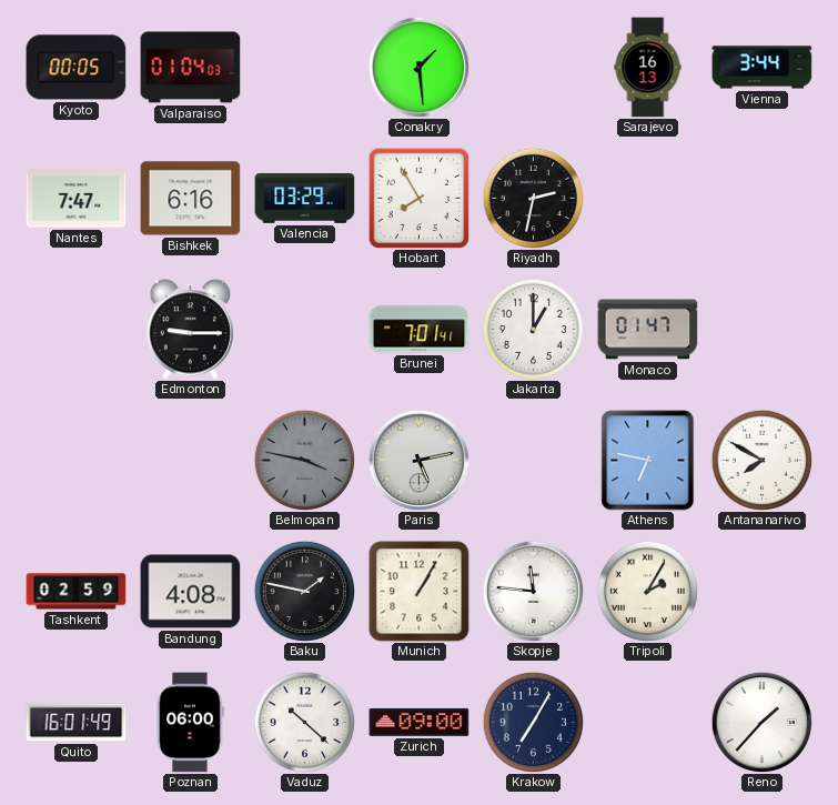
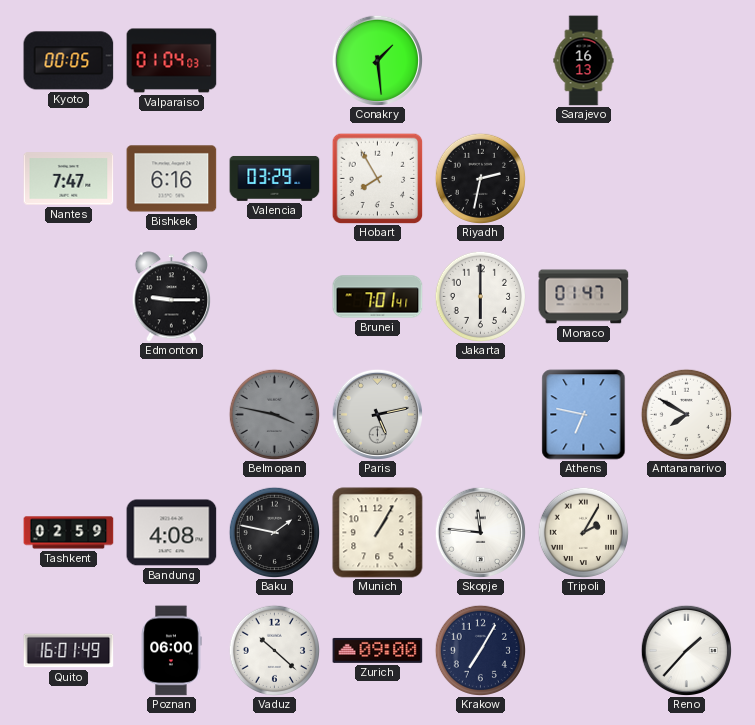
Vienna: 3:44 -> none (763, 68)
Jakarta: 1:00 -> 6:00 (480, 296)
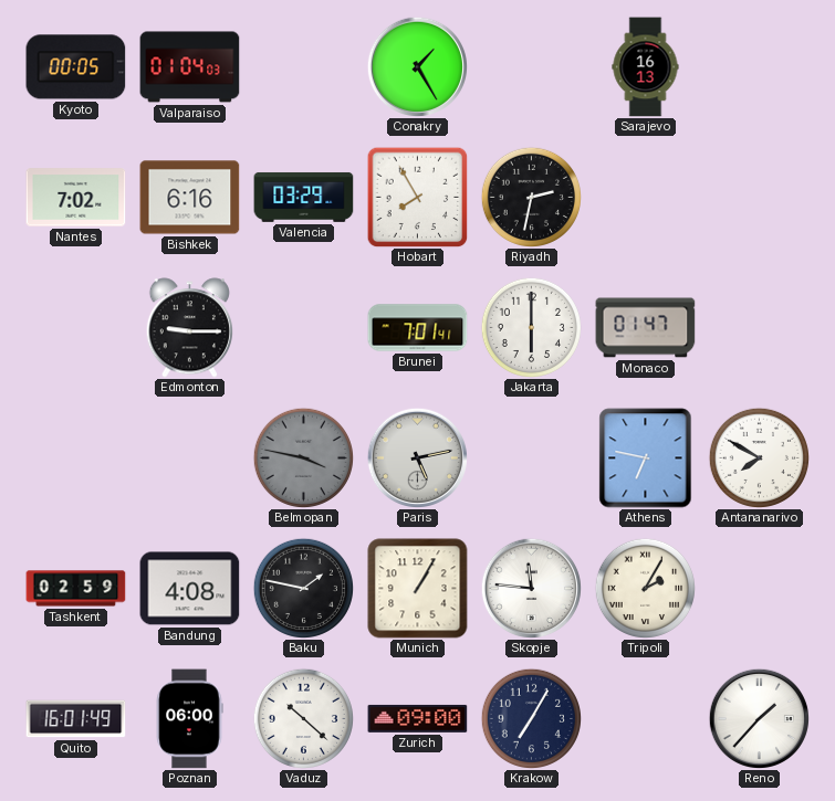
Conakry: 1:29 -> 1:25 (417, 66)
Nantes: 7:47 -> 7:02 (76, 198)
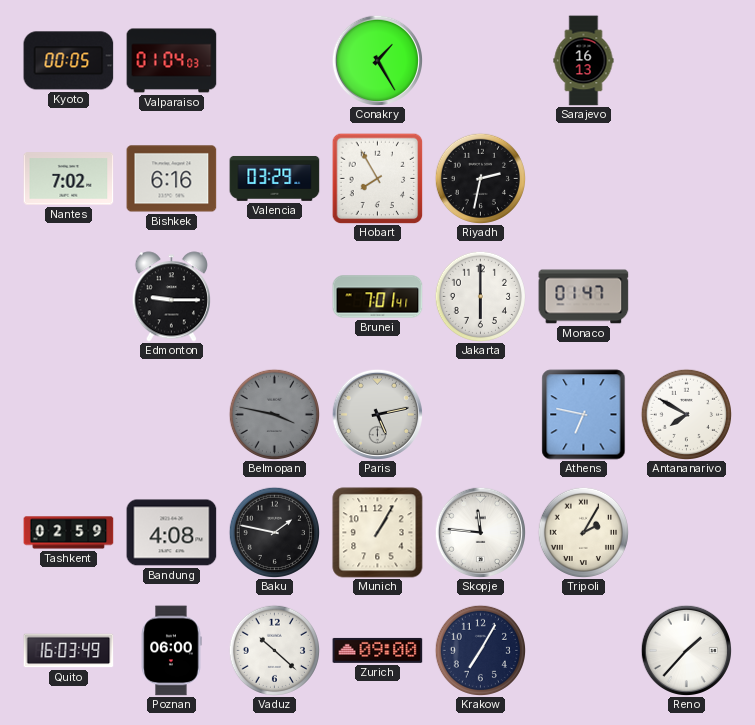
Quito: 16:01 -> 16:03 (69, 651)
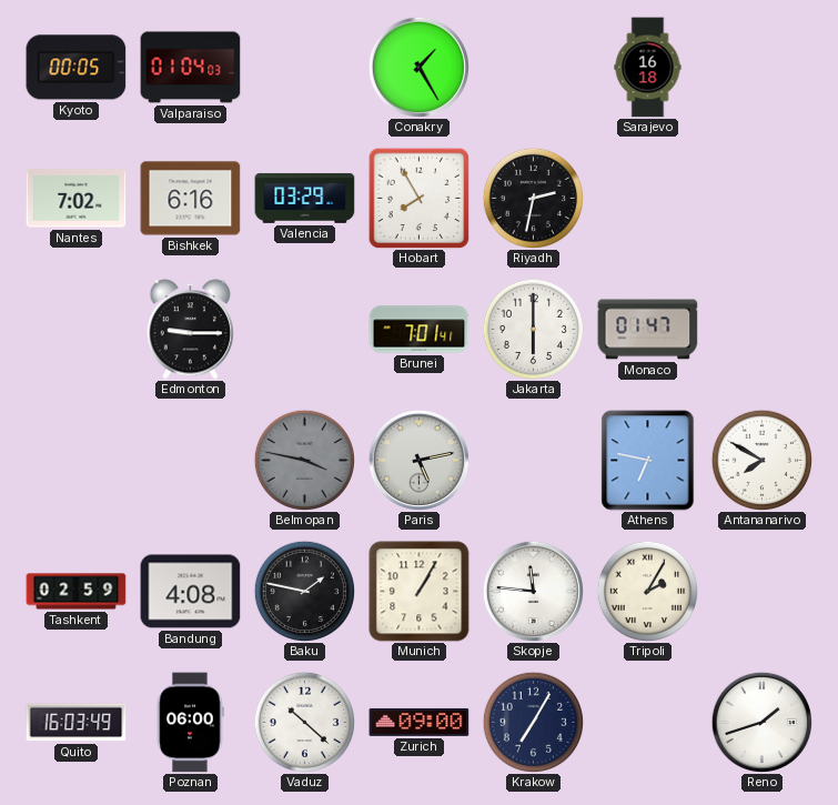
Sarajevo: 16:13 -> 16:18 (648, 68)
Reno: 1:37 -> 1:42 (761, 722)
